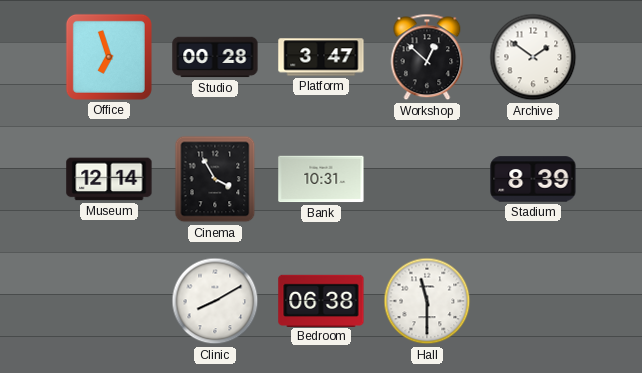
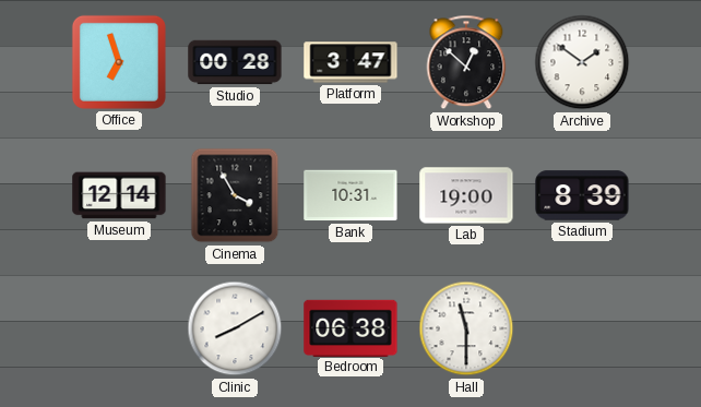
Lab: none -> 19:00 (466, 195)
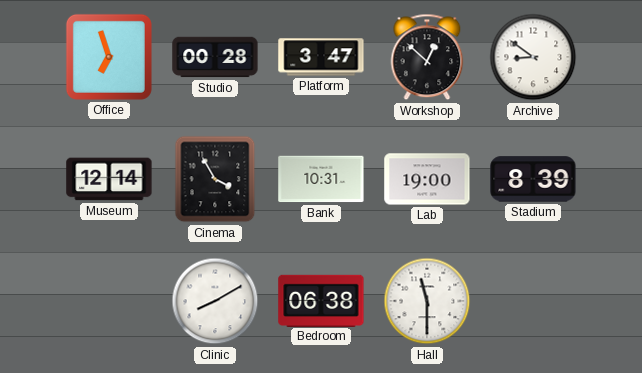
Archive: 1:51 -> 8:51 (533, 57)
